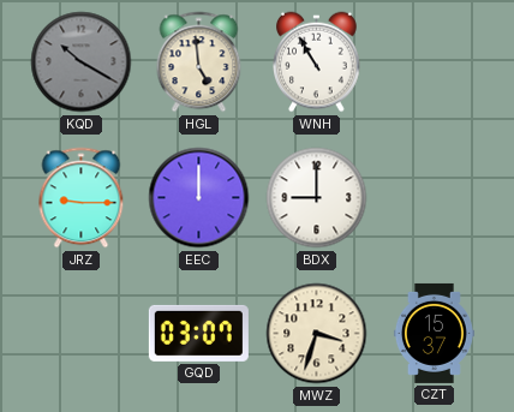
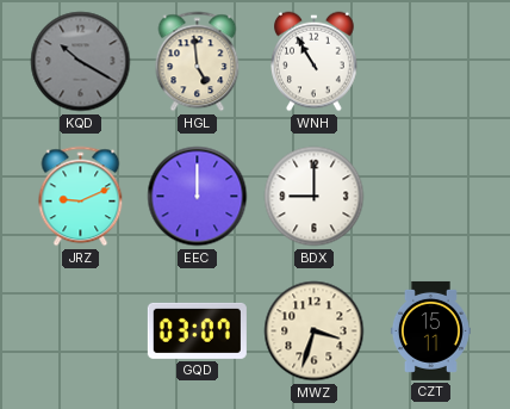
JRZ: 9:15 -> 9:11 (81, 197)
CZT: 15:37 -> 15:11 (430, 330)
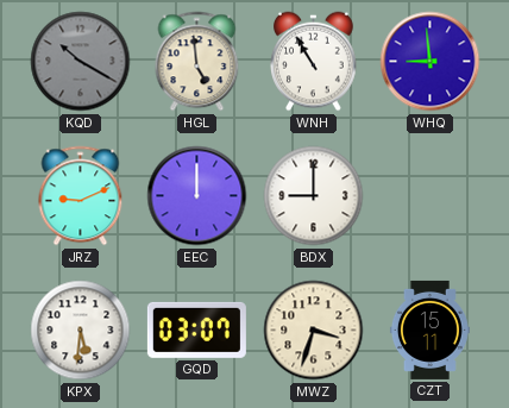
WHQ: none -> 8:59 (431, 62)
KPX: none -> 5:31 (81, 331)
